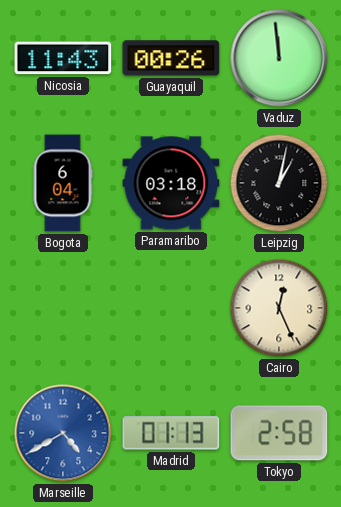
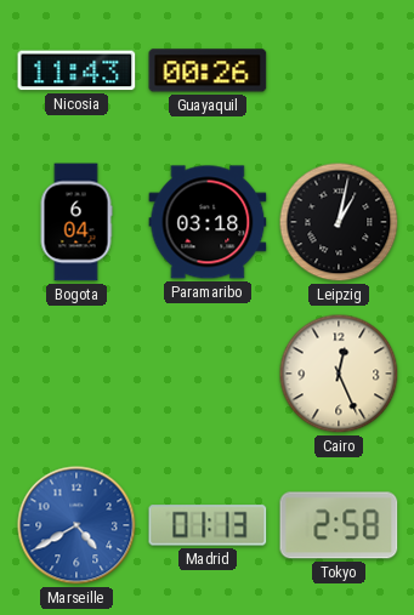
Vaduz: 11:59 -> none (279, 58)
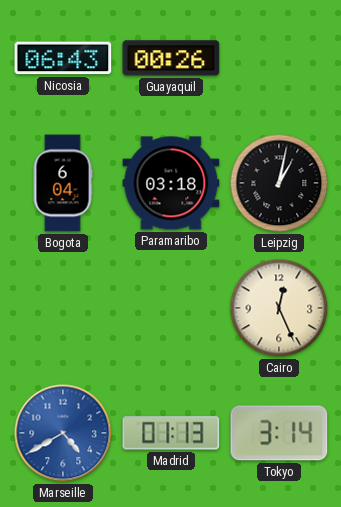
Nicosia: 11:43 -> 06:43 (63, 58)
Tokyo: 2:58 -> 3:14 (279, 433)
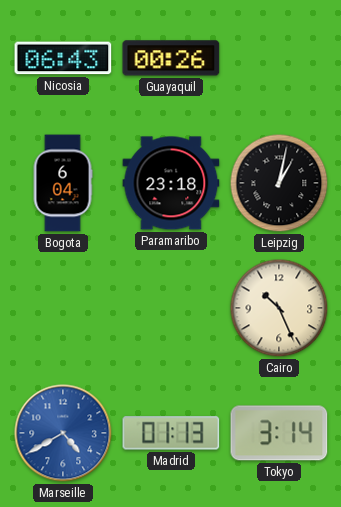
Paramaribo: 03:18 -> 23:18 (171, 183)
Cairo: 12:26 -> 10:26 (279, 308)
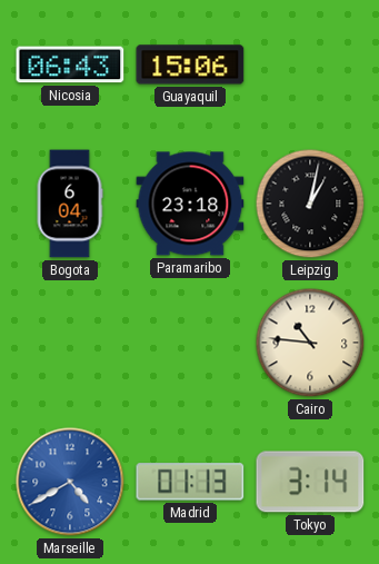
Guayaquil: 00:26 -> 15:06 (190, 65)
Cairo: 10:26 -> 10:46 (310, 343)
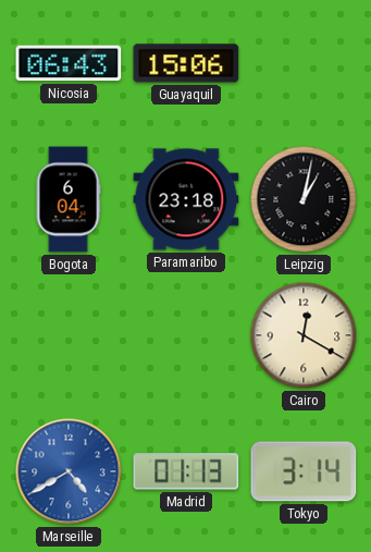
Cairo: 10:46 -> 12:20 (304, 335)
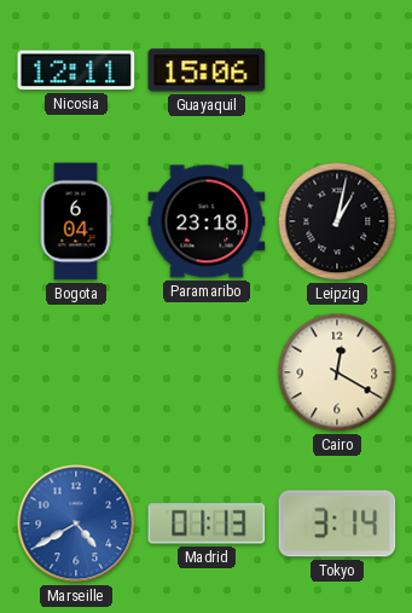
Nicosia: 06:43 -> 12:11 (76, 70)
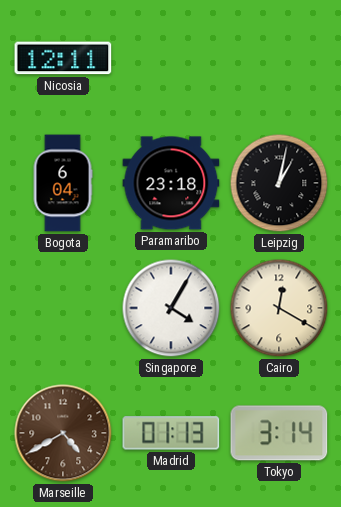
Guayaquil: 15:06 -> none (207, 70)
Singapore: none -> 4:05 (171, 308)
Marseille dial: blue -> brown (63, 433)
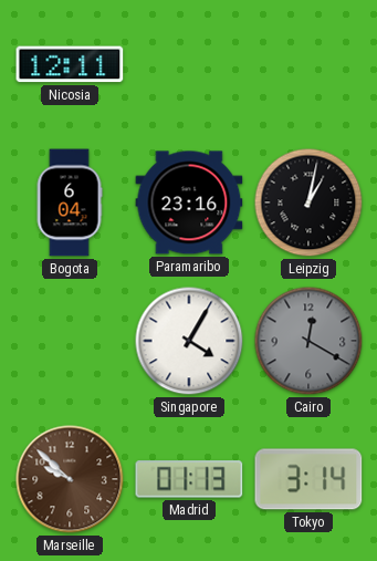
Paramaribo: 23:18 -> 23:16 (189, 202)
Cairo dial: cream -> grey (308, 341)
Marseille: 4:40 -> 9:52 (70, 479)
